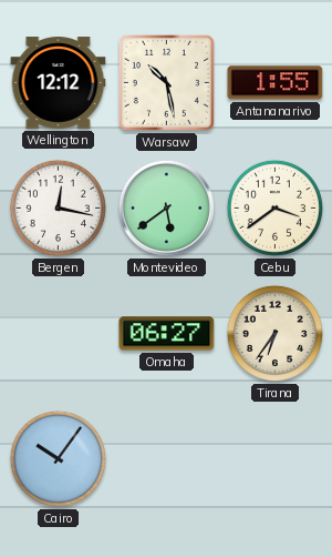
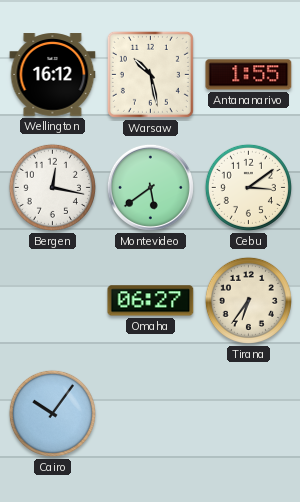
Wellington: 12:12 -> 16:12 (53, 75)
Cebu: 3:39 -> 3:09 (248, 187)
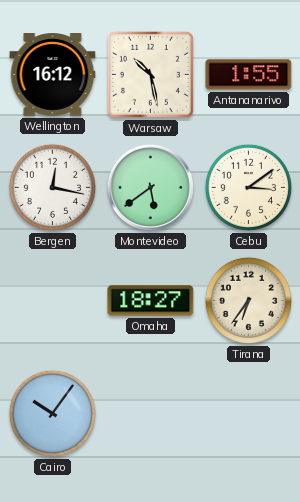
Omaha: 06:27 -> 18:27 (151, 301)
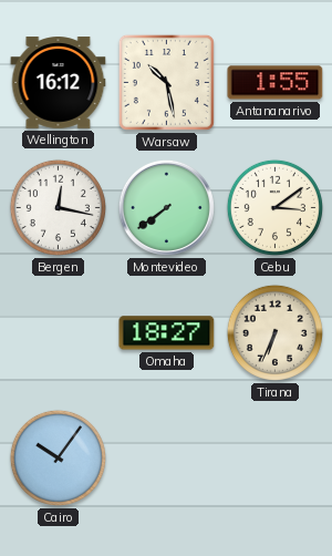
Montevideo: 5:39 -> 7:39 (166, 207)
Tirana: 6:36 -> 6:34 (274, 332)
